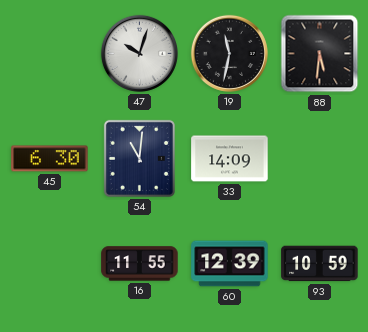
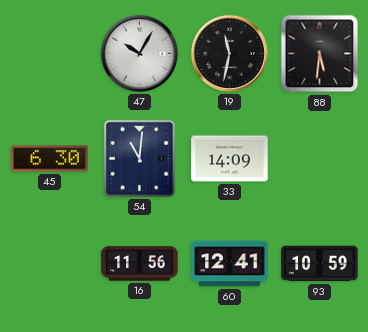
47: 10:03 -> 10:05 (139, 53)
16: 11:55 -> 11:56 (140, 264)
60: 12:39 -> 12:41 (230, 264)
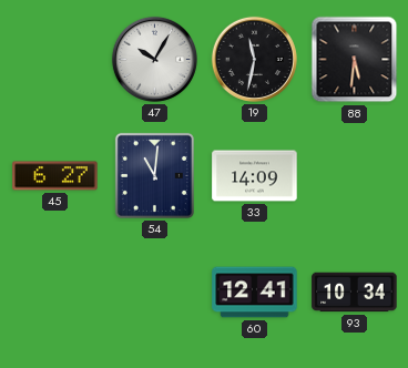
45: 6:30 -> 6:27 (55, 176)
16: 11:56 -> none (140, 264)
93: 10:59 -> 10:34 (355, 293)
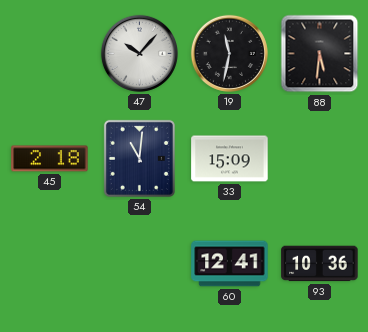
47: 10:05 -> 10:07 (139, 53)
45: 6:27 -> 2:18 (50, 159)
33: 14:09 -> 15:09 (230, 159)
93: 10:34 -> 10:36 (320, 264)
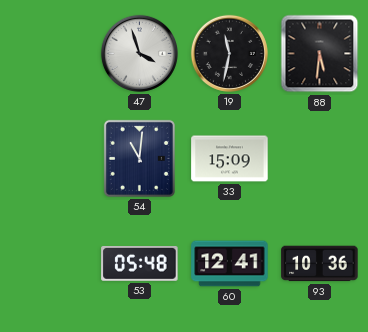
47: 10:07 -> 3:57 (139, 53)
45: 2:18 -> none (50, 159)
53: none -> 05:48 (140, 264)
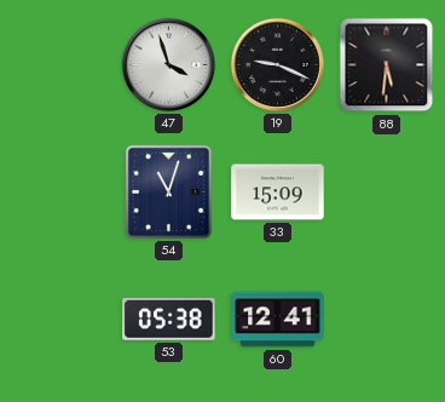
19: 11:32 -> 9:19 (277, 64)
54: 11:01 -> 11:03 (168, 191)
53: 05:48 -> 05:38 (169, 320)
93: 10:36 -> none (320, 264)
